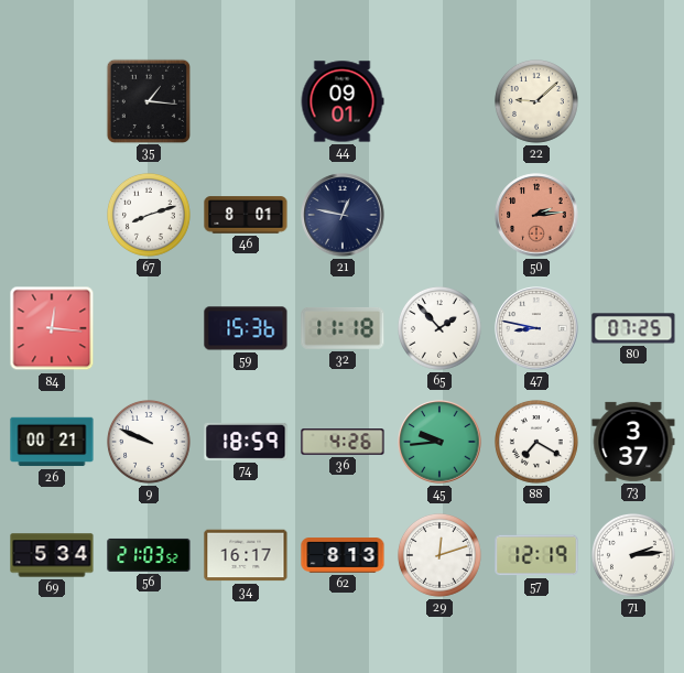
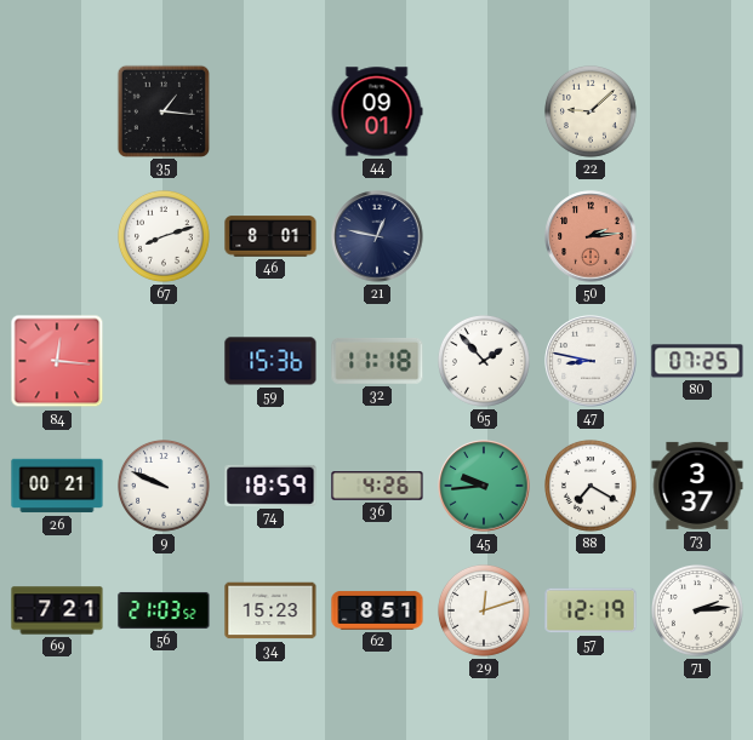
69: 5:34 -> 7:21 (57, 610)
34: 16:17 -> 15:23 (270, 610)
62: 8:13 -> 8:51 (377, 610)
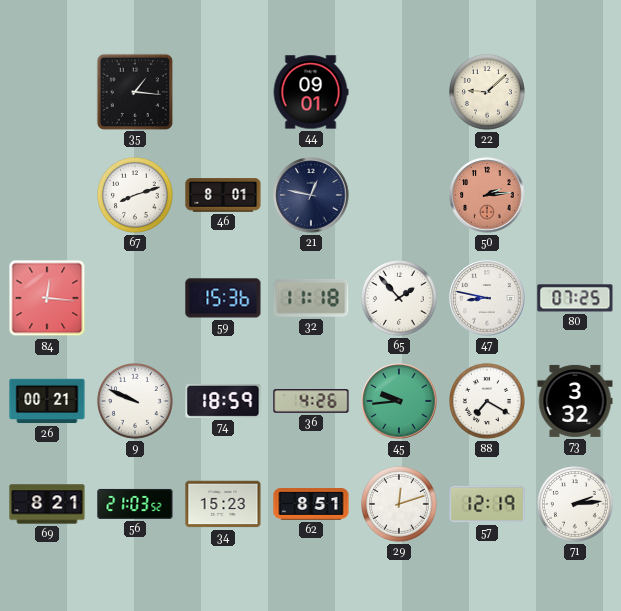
73: 3:37 -> 3:32 (575, 401)
69: 7:21 -> 8:21 (47, 504)
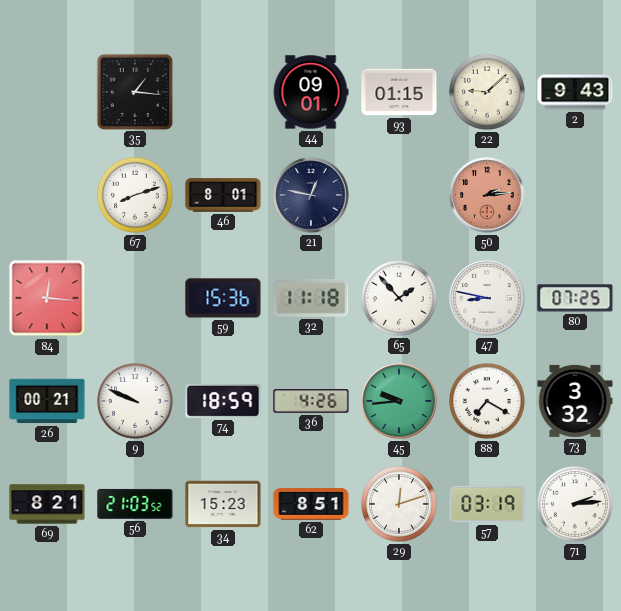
93: none -> 01:15 (399, 92)
2: none -> 9:43 (575, 92)
57: 12:19 -> 03:19 (487, 504)
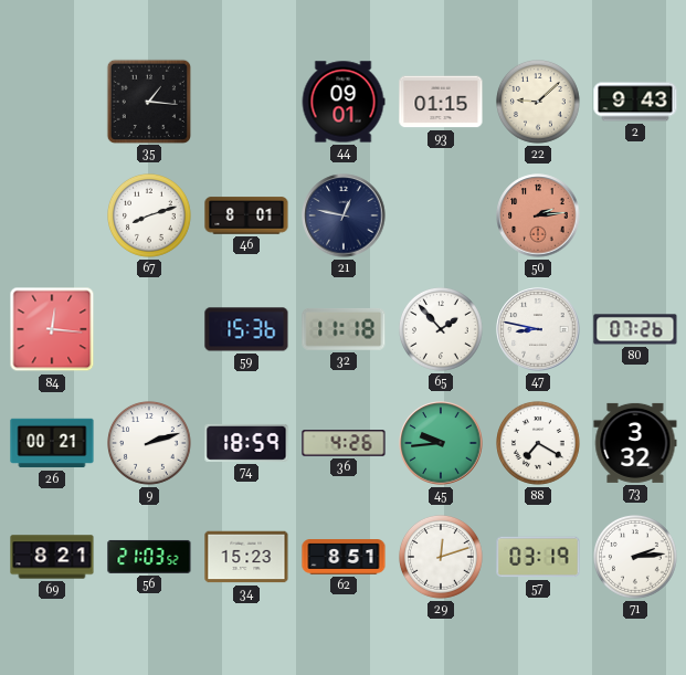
80: 07:25 -> 07:26 (635, 329)
9: 9:49 -> 2:12 (150, 444)
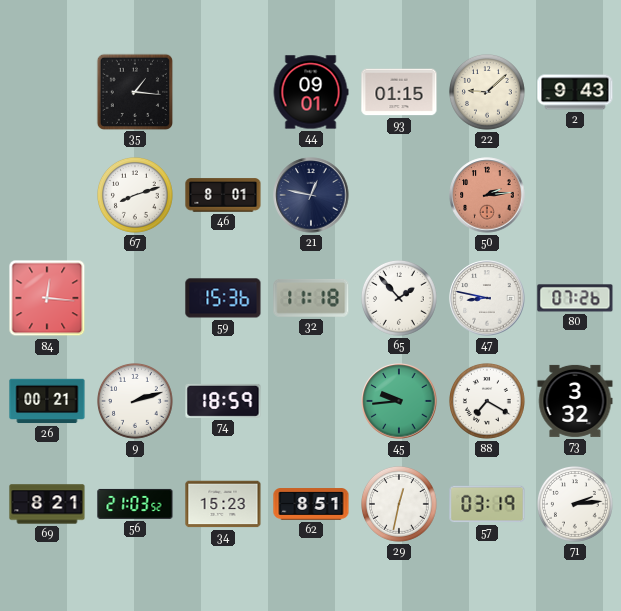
36: 4:26 -> none (344, 443)
29: 12:12 -> 12:32 (400, 505)
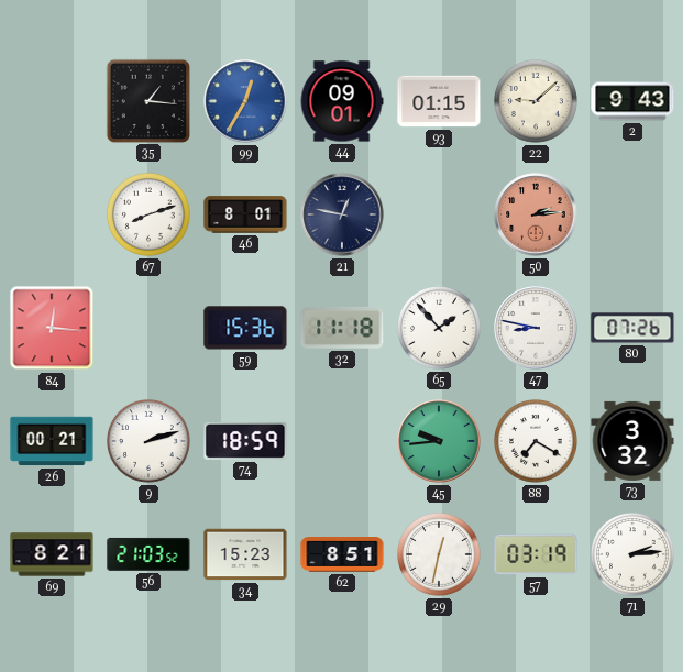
99: none -> 12:35 (245, 101)
